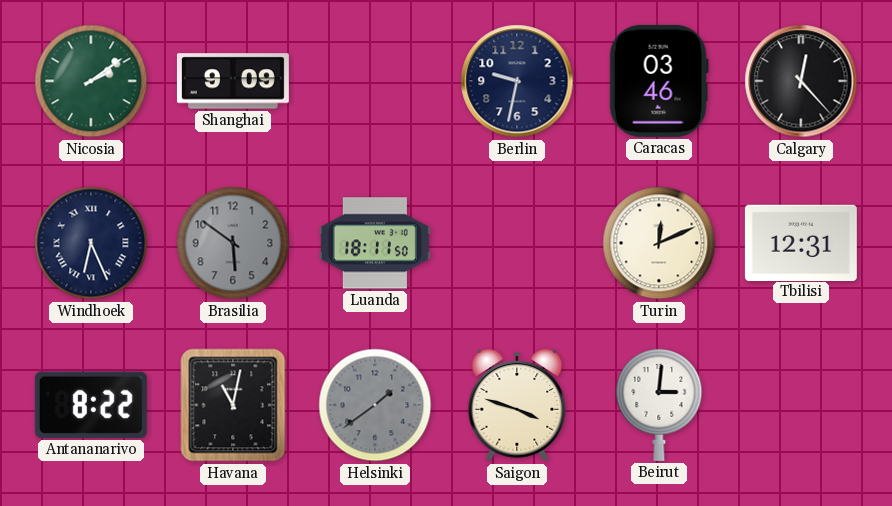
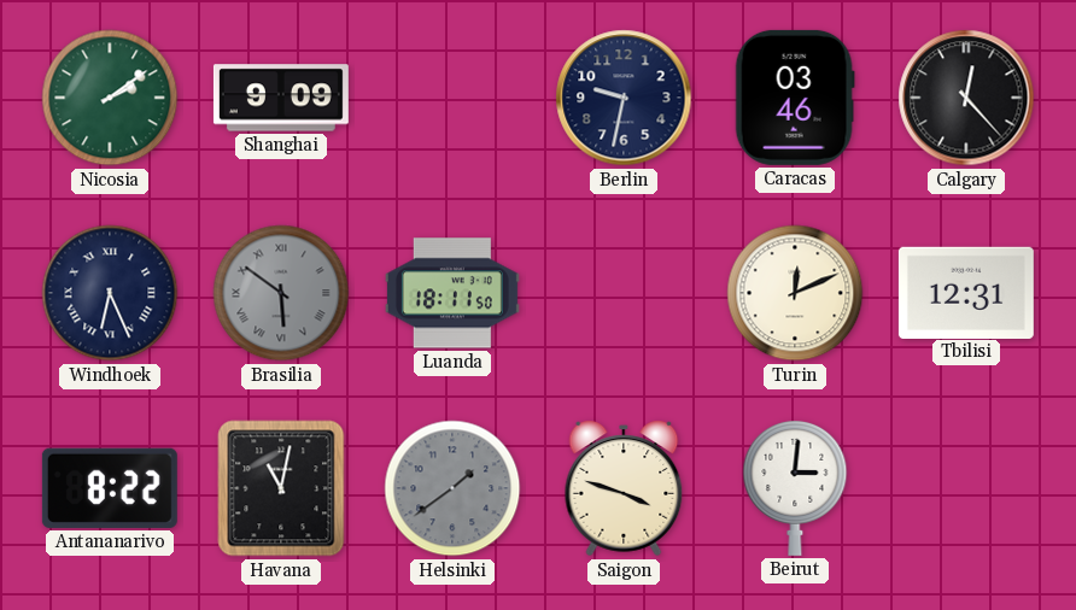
Brasilia numerals: Arabic -> Roman (281, 293)
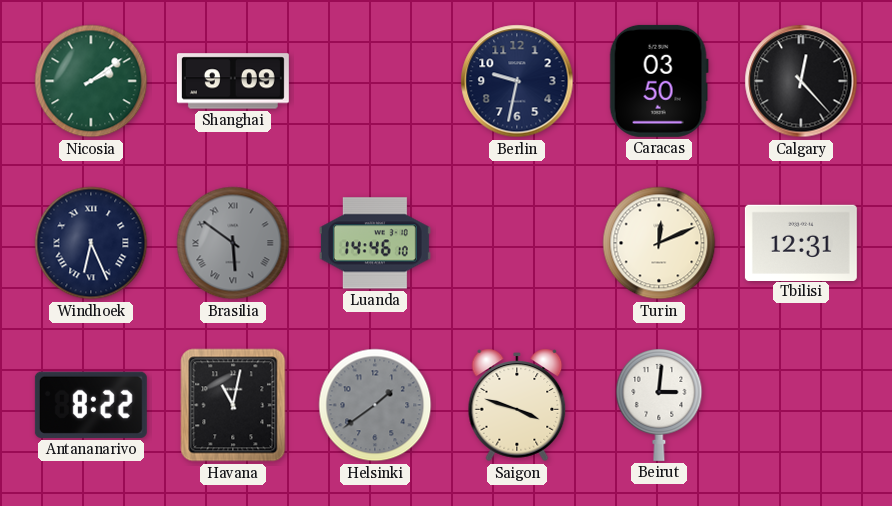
Caracas: 03:46 -> 03:50 (659, 81)
Luanda: 18:11 -> 14:46 (375, 243)
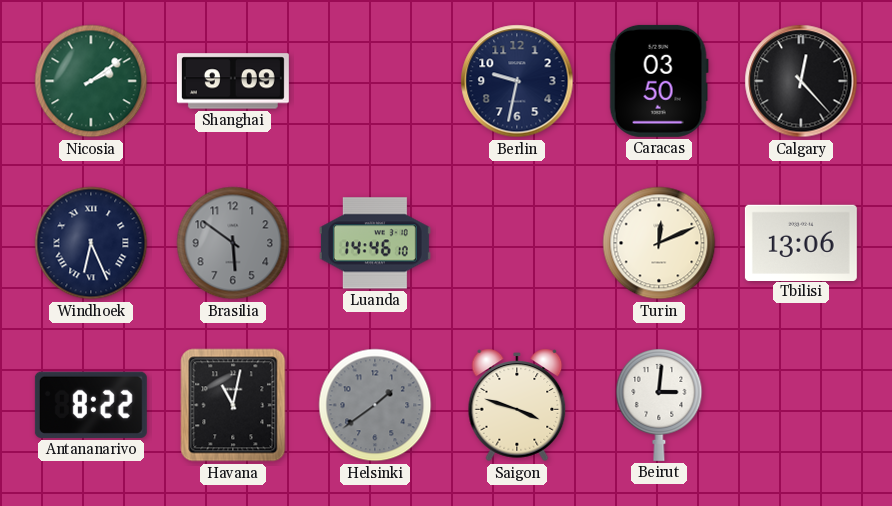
Brasilia numerals: Roman -> Arabic (233, 243)
Tbilisi: 12:31 -> 13:06 (801, 242)
